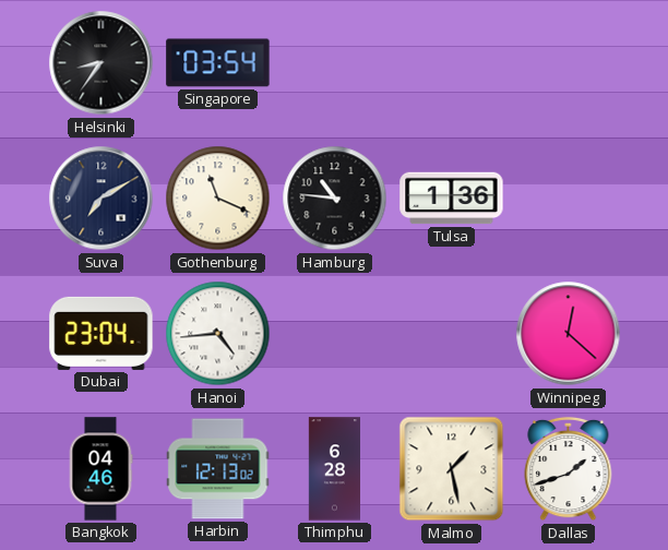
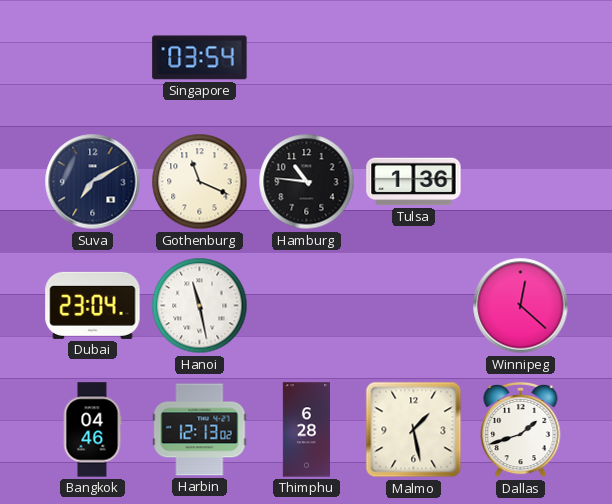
Helsinki: 8:36 -> none (102, 63)
Hanoi: 4:44 -> 11:28 (200, 306)
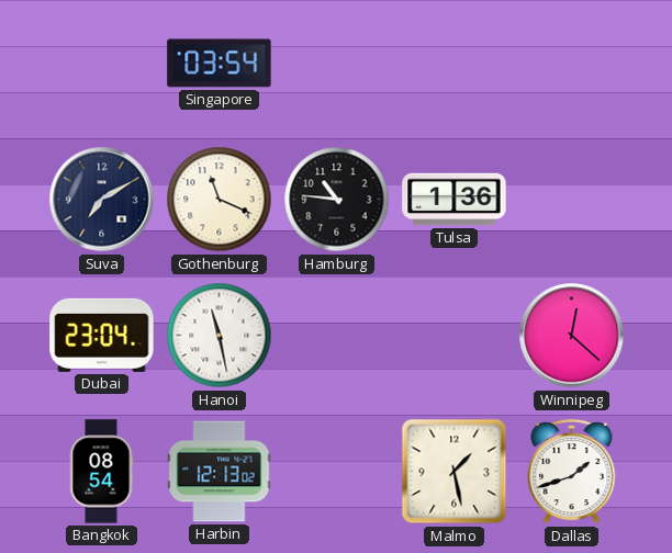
Bangkok: 04:46 -> 08:54 (101, 472)
Thimphu: 6:28 -> none (306, 430)
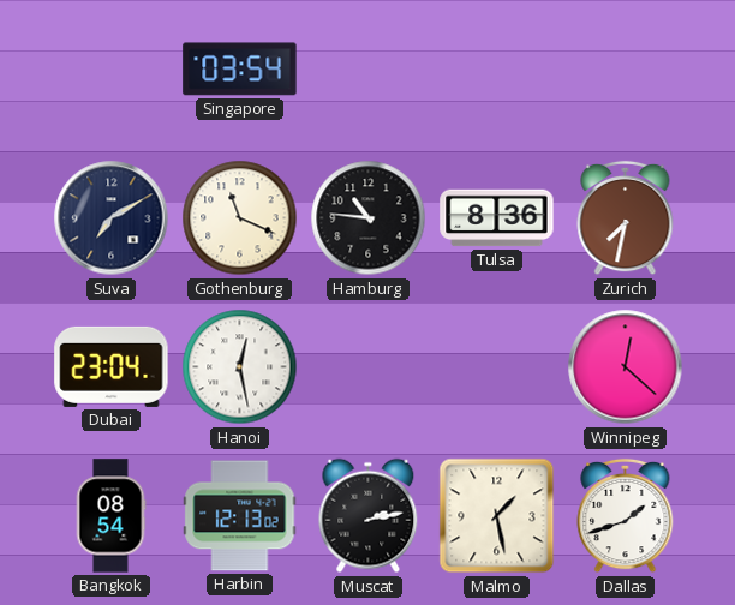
Tulsa: 1:36 -> 8:36 (497, 218)
Zurich: none -> 7:32 (626, 218)
Hanoi: 11:28 -> 12:28 (240, 367)
Muscat: none -> 2:13 (369, 516)
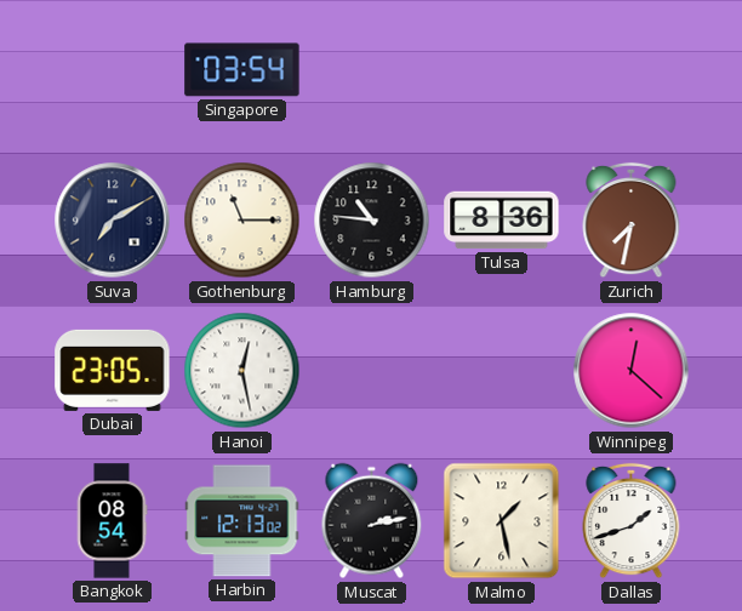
Gothenburg: 11:19 -> 11:15 (242, 221)
Dubai: 23:04 -> 23:05 (113, 370)
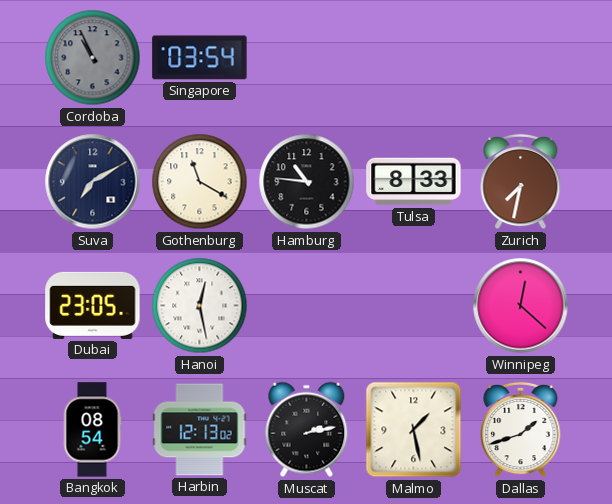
Cordoba: none -> 10:56 (93, 58)
Gothenburg: 11:15 -> 11:20 (200, 182)
Tulsa: 8:36 -> 8:33 (414, 182)
